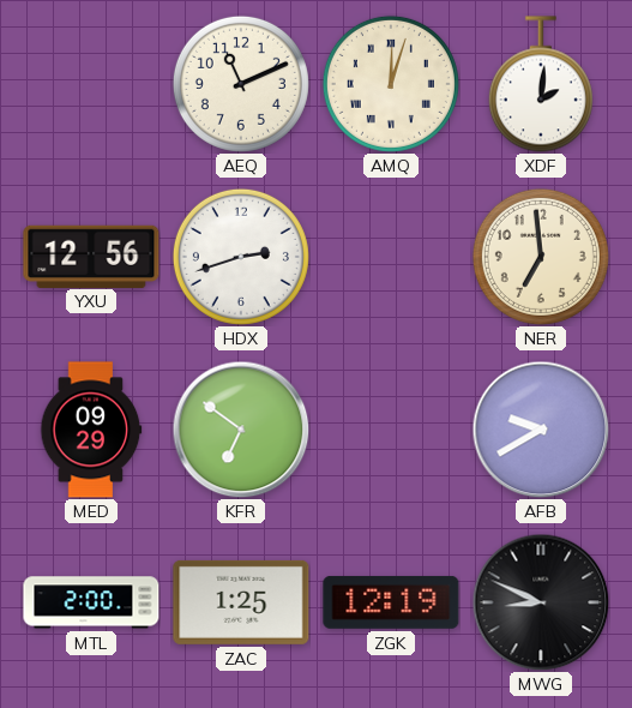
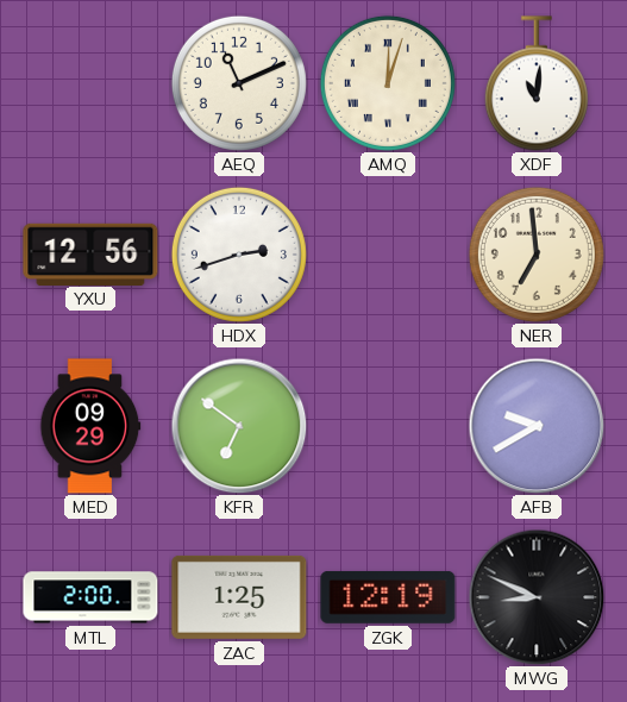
XDF: 2:01 -> 11:01 (537, 83)
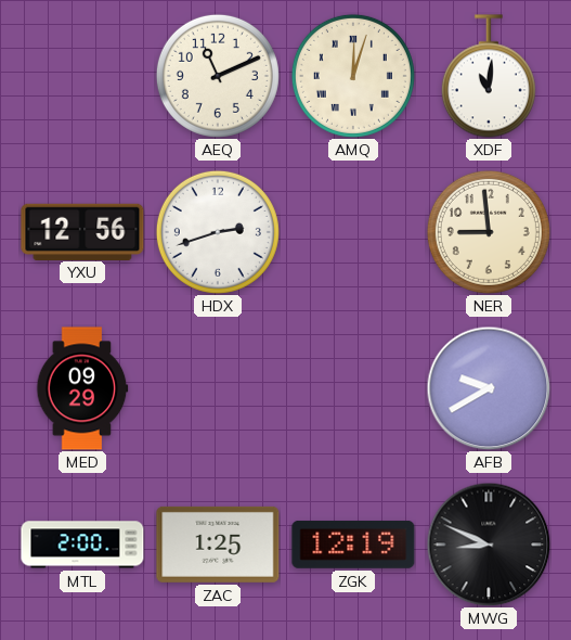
NER: 6:59 -> 8:59 (489, 232)
KFR: 6:51 -> none (239, 426)
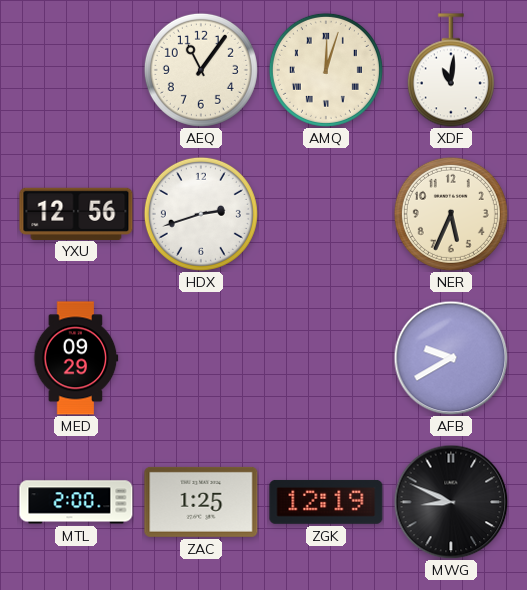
AEQ: 11:11 -> 11:06 (201, 70)
NER: 8:59 -> 5:34 (451, 214)
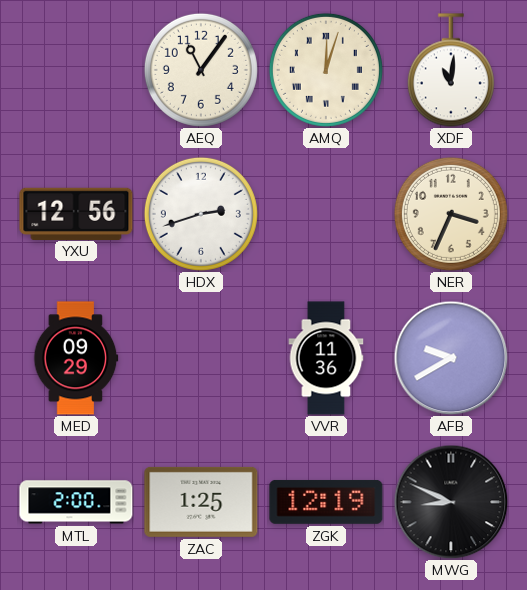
NER: 5:34 -> 3:34 (451, 214)
VVR: none -> 11:36 (326, 358)
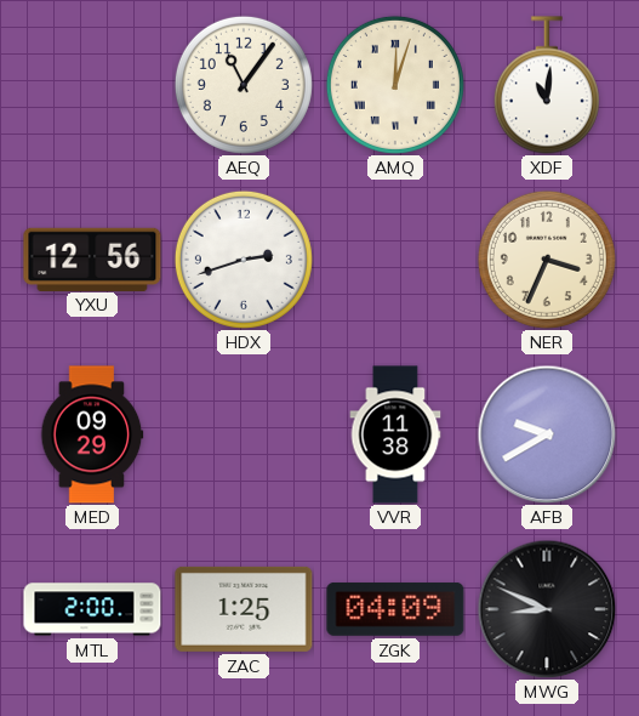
VVR: 11:36 -> 11:38 (395, 434)
ZGK: 12:19 -> 04:09 (395, 609)
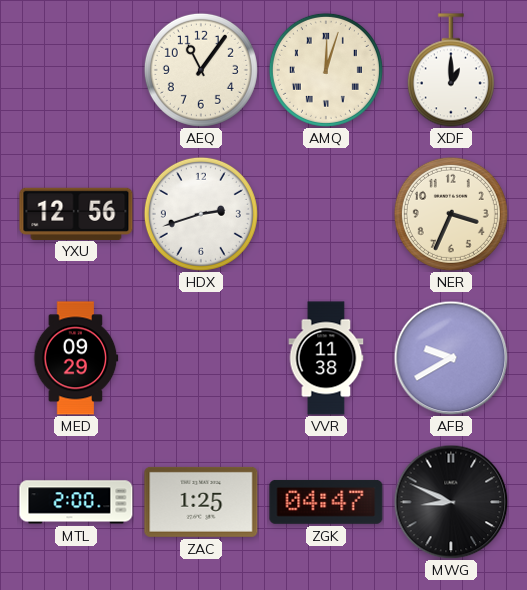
XDF: 11:01 -> 1:00 (451, 70)
ZGK: 04:09 -> 04:47 (326, 502)
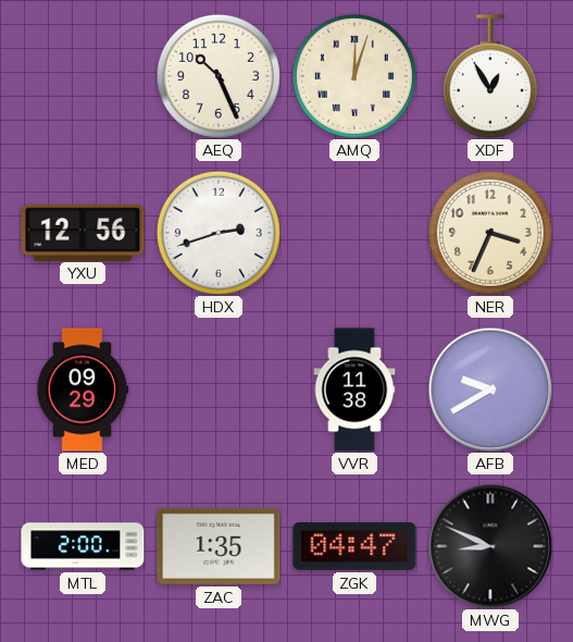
AEQ: 11:06 -> 10:26 (219, 76)
XDF: 1:00 -> 12:55 (490, 76)
ZAC: 1:25 -> 1:35 (219, 546)
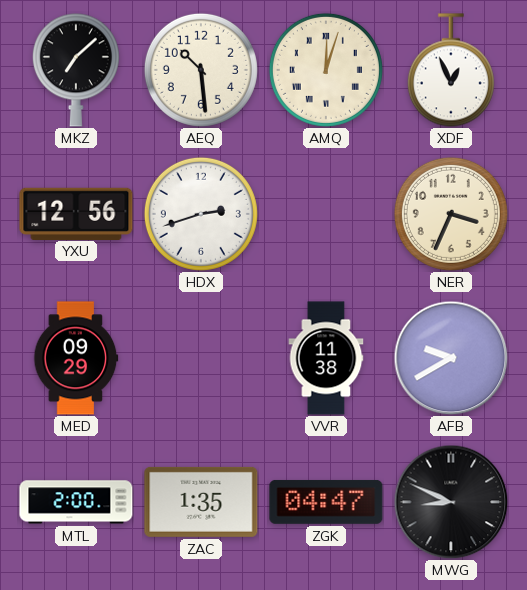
MKZ: none -> 7:08 (76, 70)
AEQ: 10:26 -> 10:29 (201, 70)
XDF: 12:55 -> 12:56 (451, 70)
